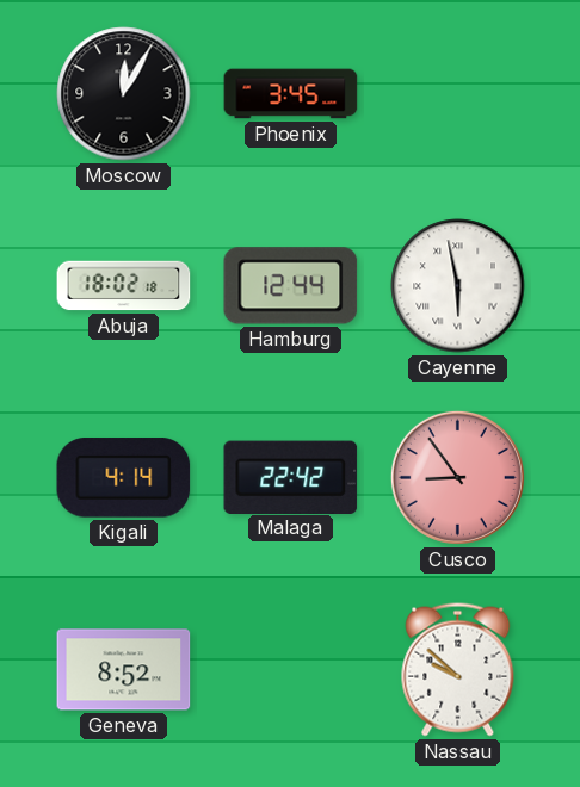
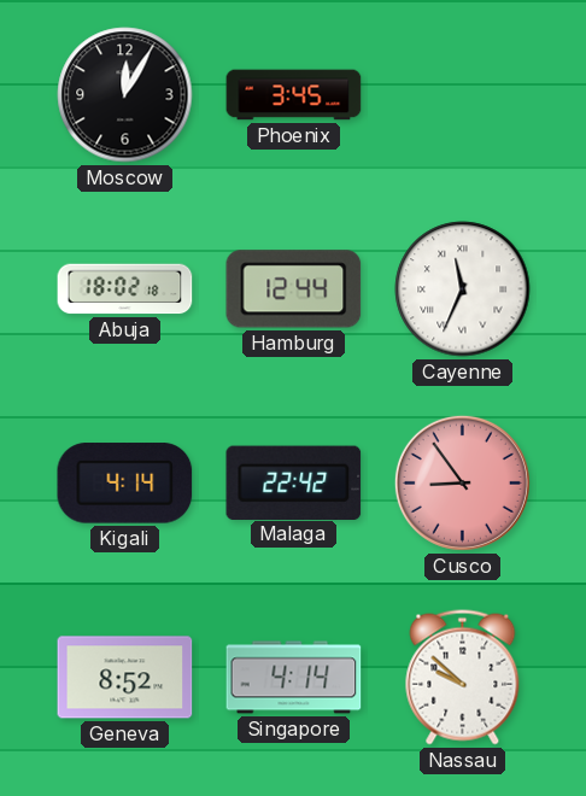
Cayenne: 5:58 -> 11:34 (463, 289)
Singapore: none -> 4:14 (294, 678)
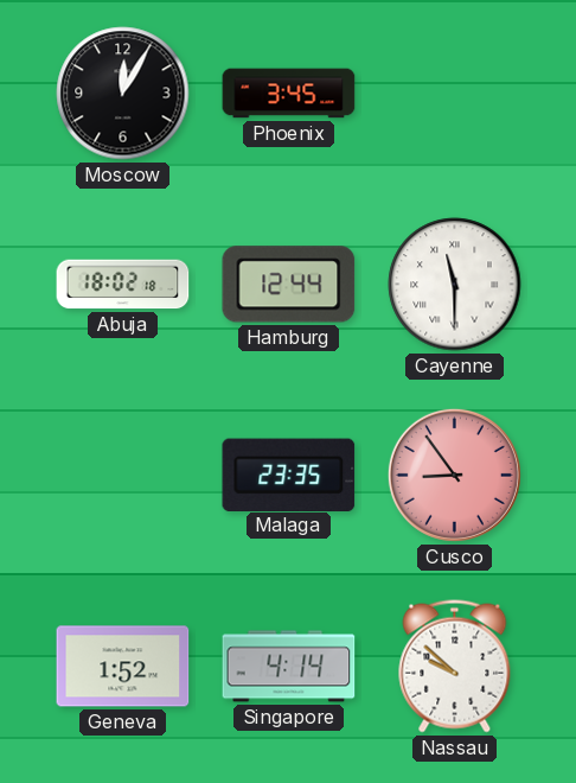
Cayenne: 11:34 -> 11:30 (455, 285)
Kigali: 4:14 -> none (125, 484)
Malaga: 22:42 -> 23:35 (289, 475)
Geneva: 8:52 -> 1:52 (123, 667)
